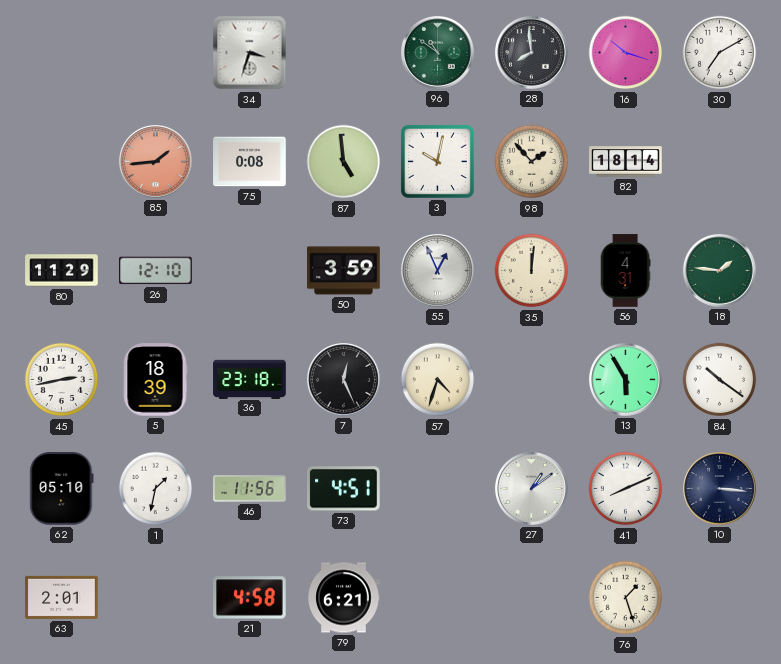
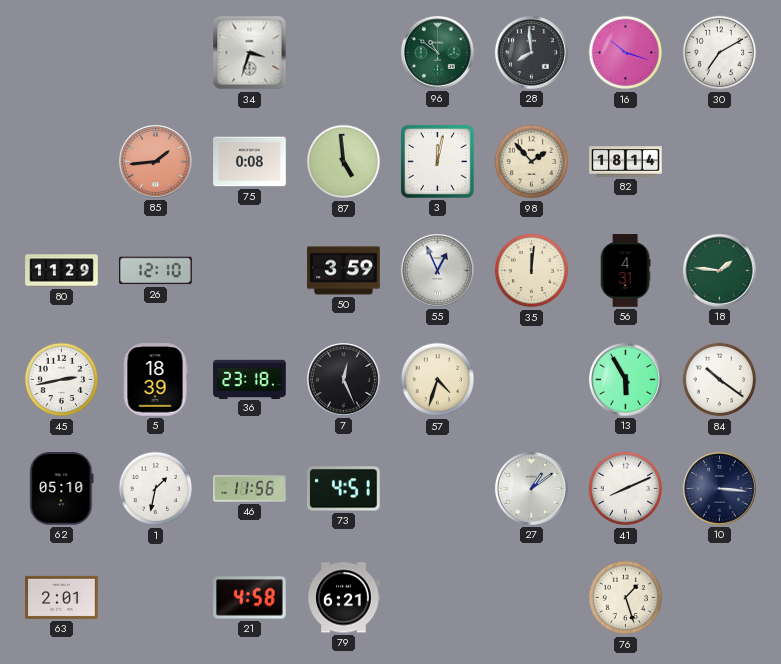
3: 10:02 -> 12:02 (437, 161)
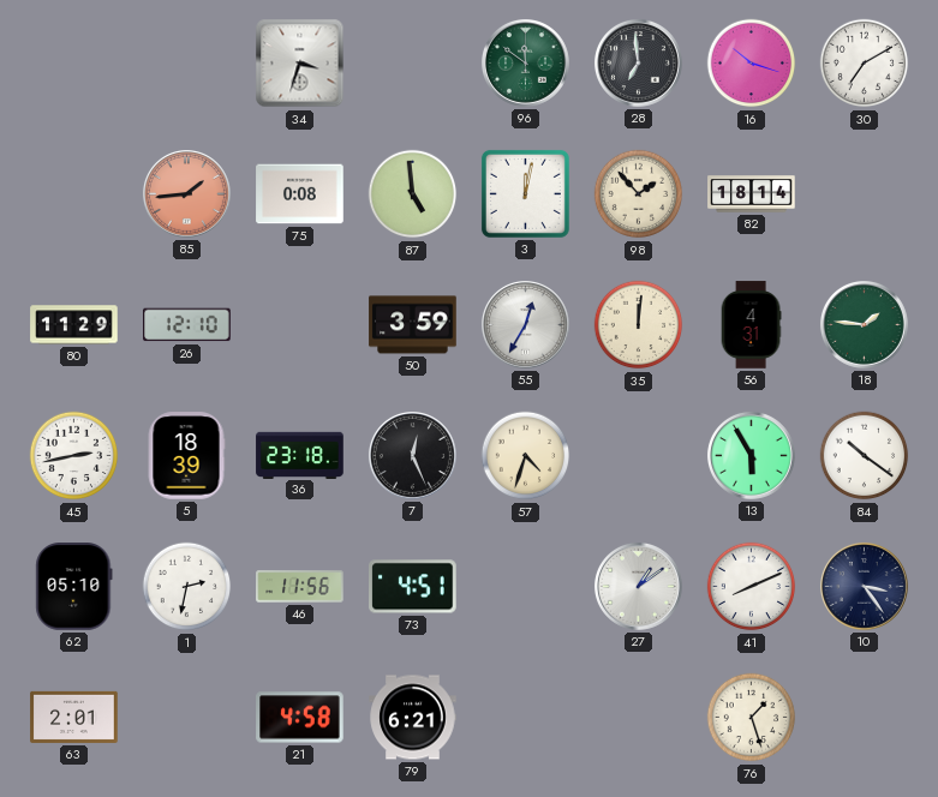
96: 10:51 -> 11:51 (526, 64)
28: 7:59 -> 6:59 (639, 64)
55: 12:56 -> 12:35 (526, 325)
1: 1:32 -> 2:32 (187, 587)
10: 3:16 -> 3:24 (865, 587)
